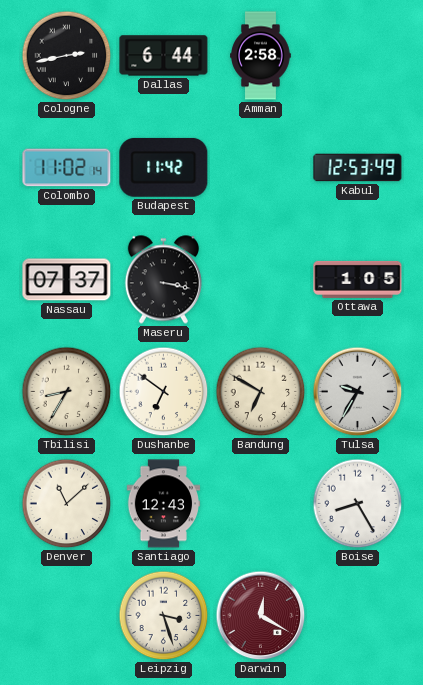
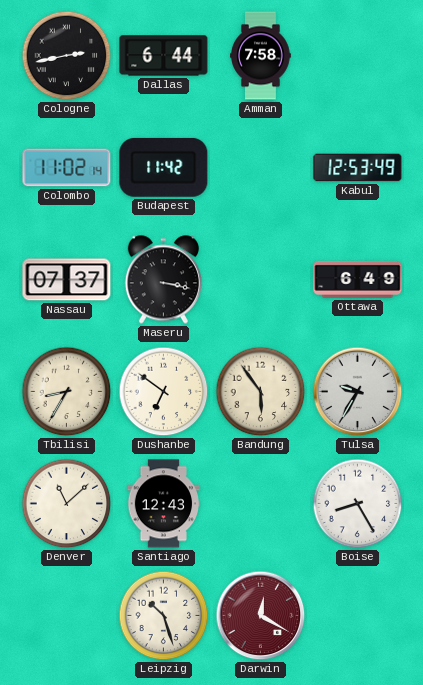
Amman: 2:58 -> 7:58 (261, 56)
Ottawa: 1:05 -> 6:49 (358, 279)
Bandung: 6:50 -> 5:54 (261, 392)
Leipzig: 3:27 -> 10:27 (164, 616)
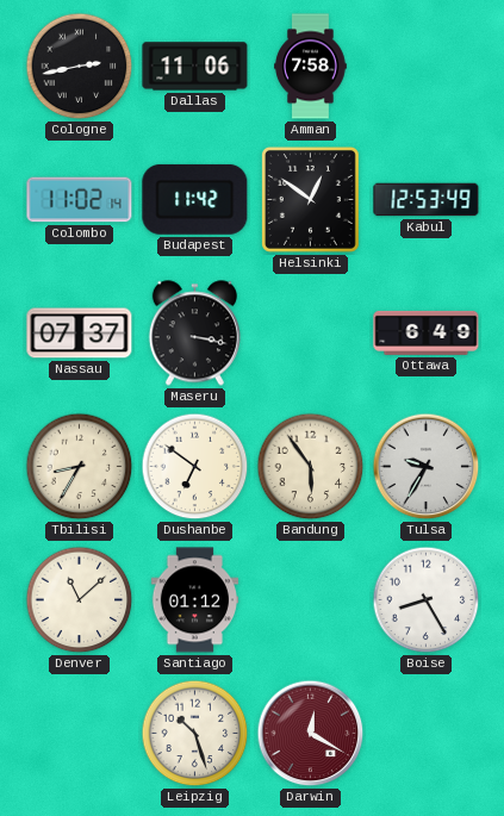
Dallas: 6:44 -> 11:06 (195, 67)
Helsinki: none -> 12:51 (310, 199)
Santiago: 12:43 -> 01:12 (195, 600)
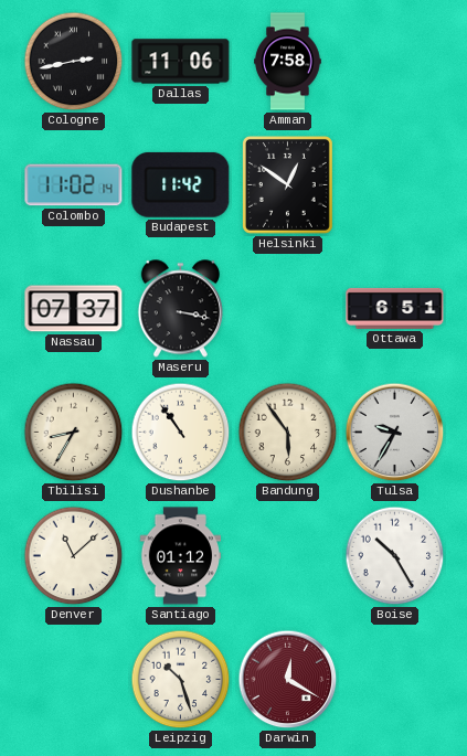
Kabul: 12:53 -> none (427, 200)
Ottawa: 6:49 -> 6:51 (395, 308)
Dushanbe: 6:51 -> 10:54 (181, 433)
Boise: 8:25 -> 10:25 (395, 556)
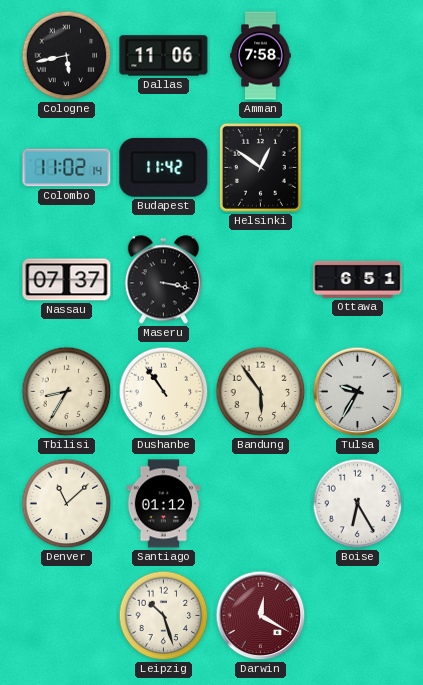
Cologne: 2:43 -> 5:43 (67, 56)
Boise: 10:25 -> 6:25 (358, 504)
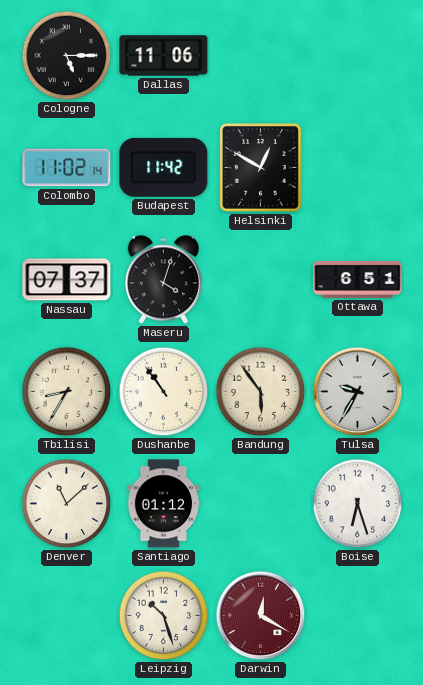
Cologne: 5:43 -> 5:15 (67, 56)
Amman: 7:58 -> none (261, 56)
Helsinki: 12:51 -> 12:50 (260, 167)
Maseru: 3:17 -> 4:03 (163, 280)
Boise: 6:25 -> 6:27 (358, 504)
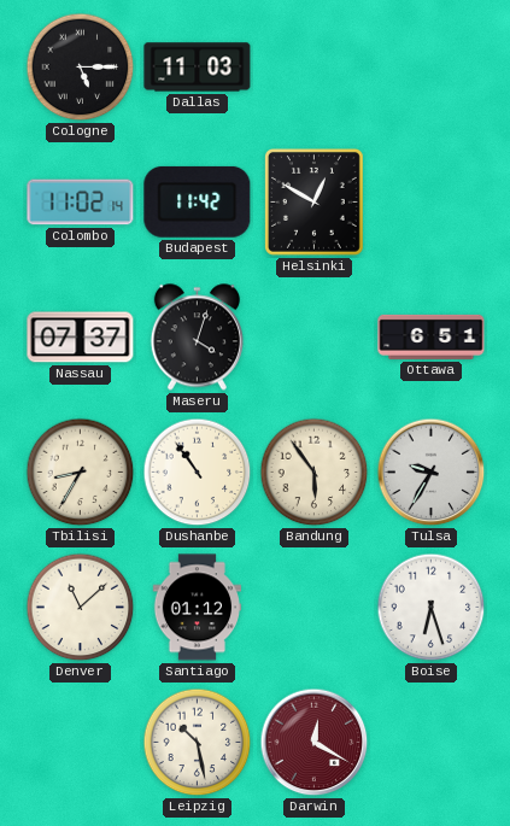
Dallas: 11:06 -> 11:03 (198, 68)
Leipzig: 10:27 -> 10:28 (198, 743)
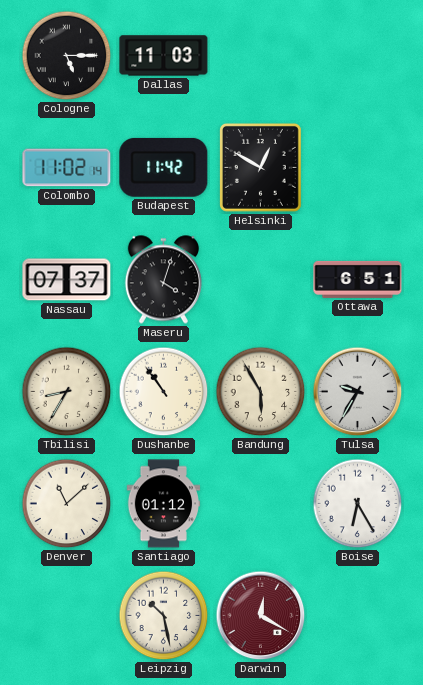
Bandung: 5:54 -> 5:55 (261, 392)
Boise: 6:27 -> 6:25 (358, 504)
